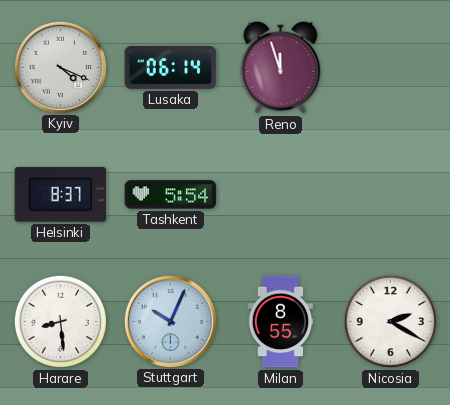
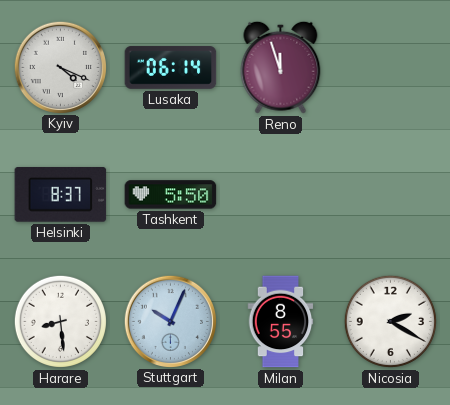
Tashkent: 5:54 -> 5:50 (171, 195)
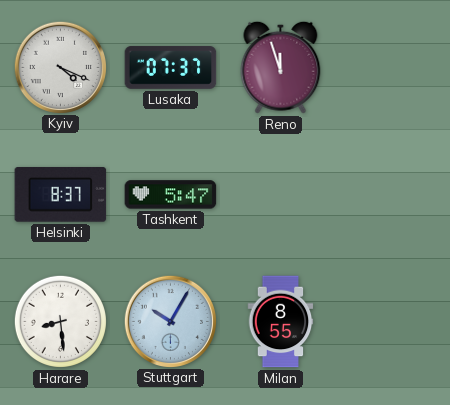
Lusaka: 06:14 -> 07:37 (171, 68)
Tashkent: 5:50 -> 5:47 (171, 195)
Stuttgart: 10:04 -> 10:05 (170, 321)
Nicosia: 2:20 -> none (390, 321)
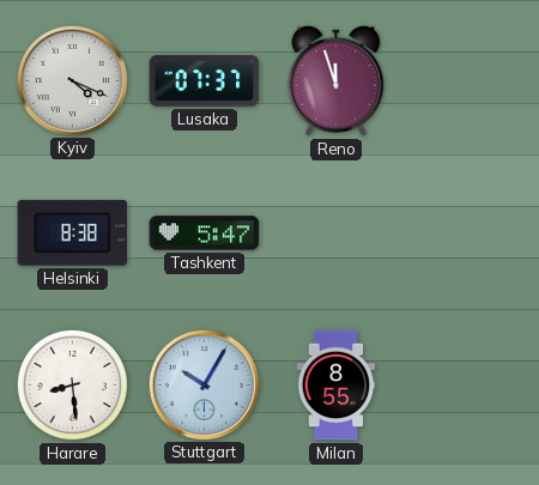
Helsinki: 8:37 -> 8:38 (73, 234)
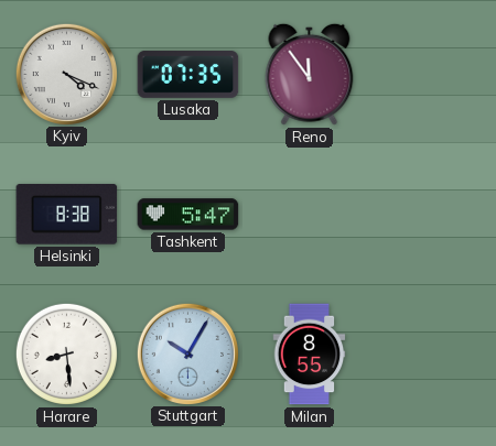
Lusaka: 07:37 -> 07:35 (188, 75)
Reno: 11:57 -> 11:54 (310, 74)
